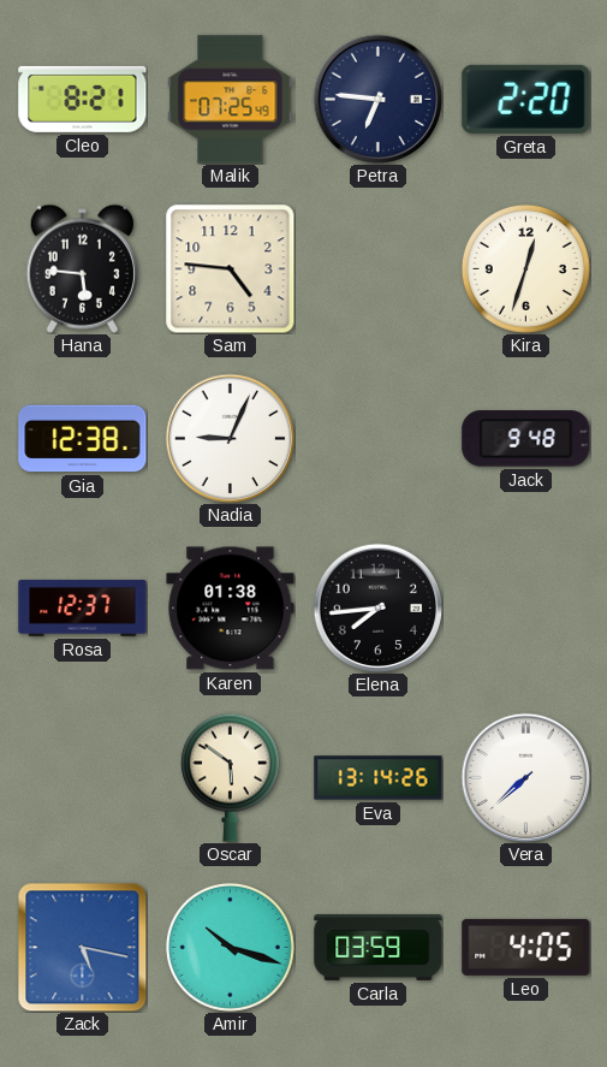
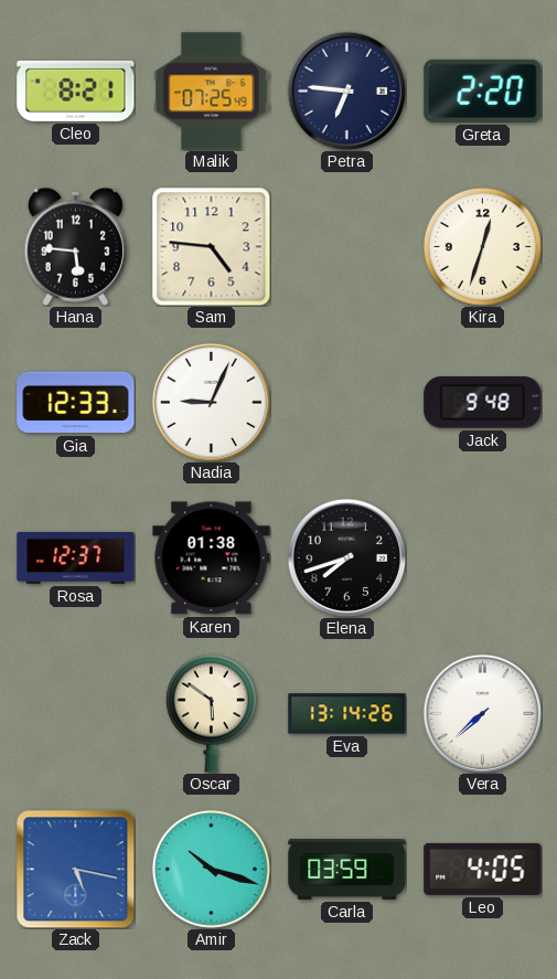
Gia: 12:38 -> 12:33 (76, 403)
Elena: 7:44 -> 7:42 (346, 557)
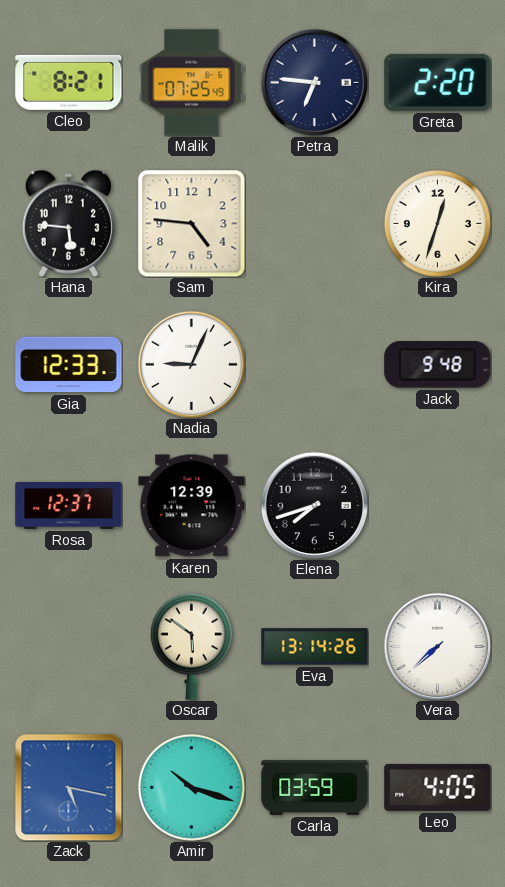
Karen: 01:38 -> 12:39 (192, 506)
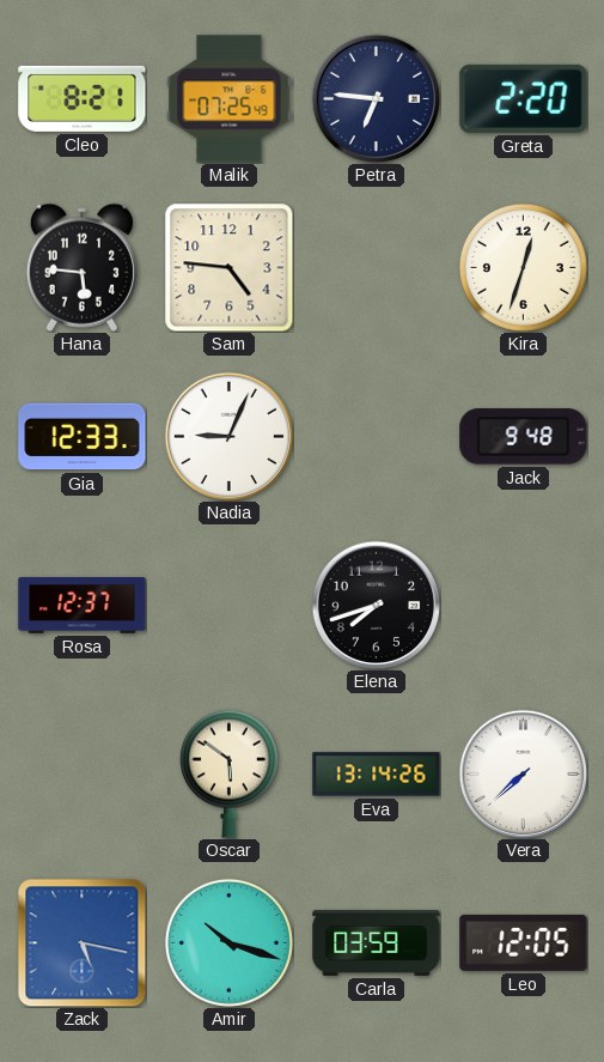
Karen: 12:39 -> none (192, 506)
Leo: 4:05 -> 12:05 (524, 942)
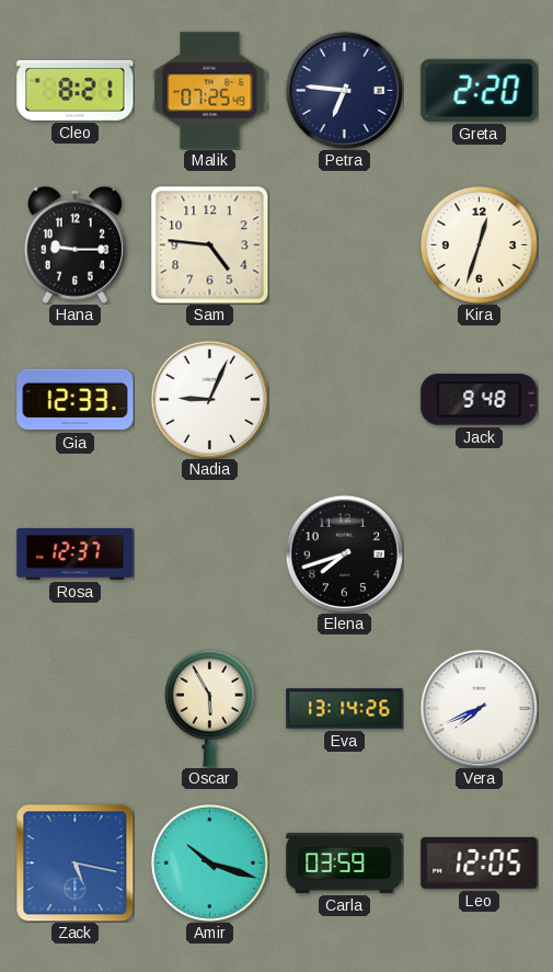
Hana: 5:46 -> 9:15 (74, 244)
Oscar: 5:51 -> 5:55 (209, 708)
Vera: 7:38 -> 7:41 (479, 708)
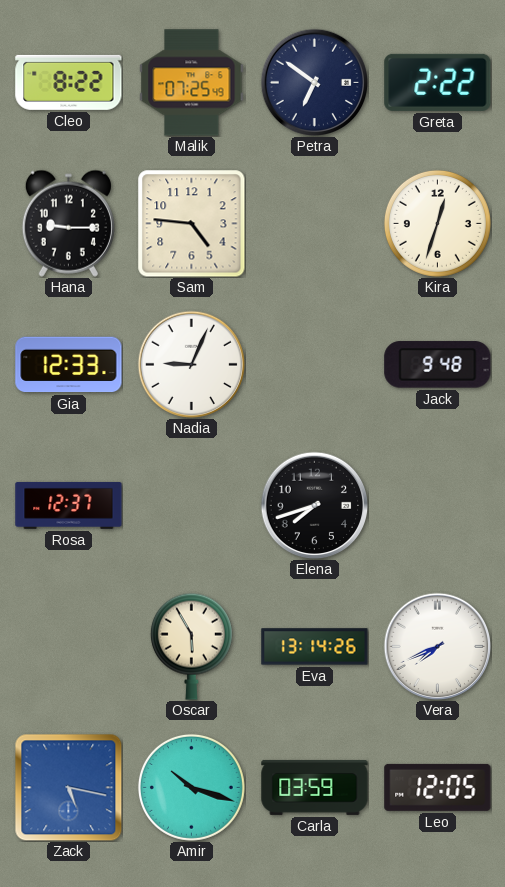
Cleo: 8:21 -> 8:22 (69, 82)
Petra: 6:46 -> 6:51 (314, 82)
Greta: 2:20 -> 2:22 (438, 82)
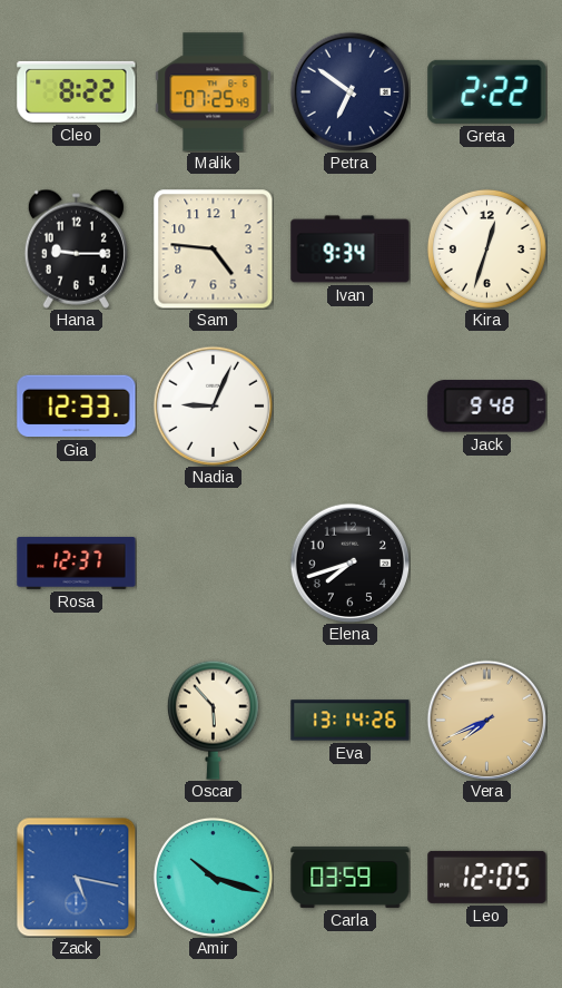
Ivan: none -> 9:34 (351, 250)
Oscar: 5:55 -> 5:53 (213, 720)
Vera dial: white -> champagne (486, 720)
